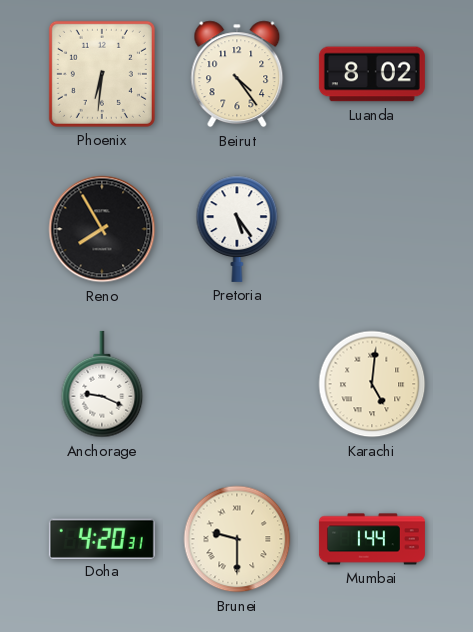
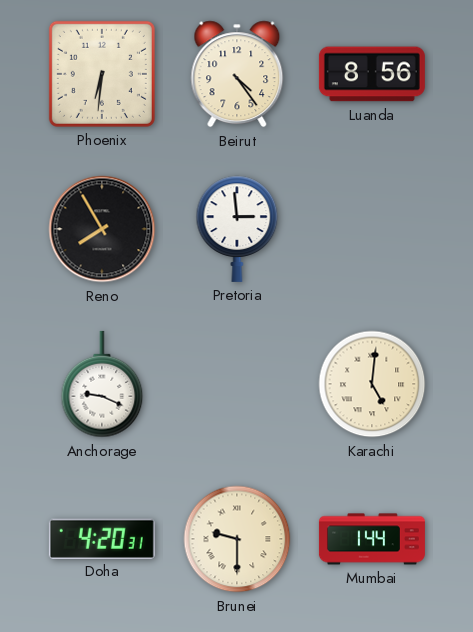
Luanda: 8:02 -> 8:56 (372, 74)
Pretoria: 5:24 -> 2:59 (237, 229)
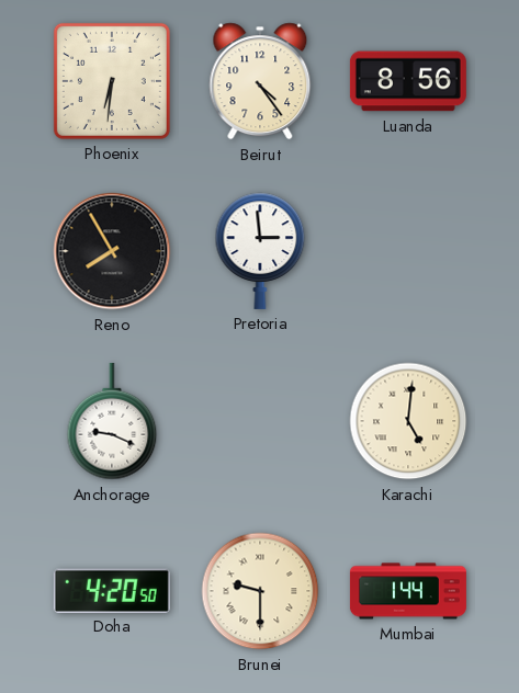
Doha: 4:20:31 -> 4:20:50 (112, 590)
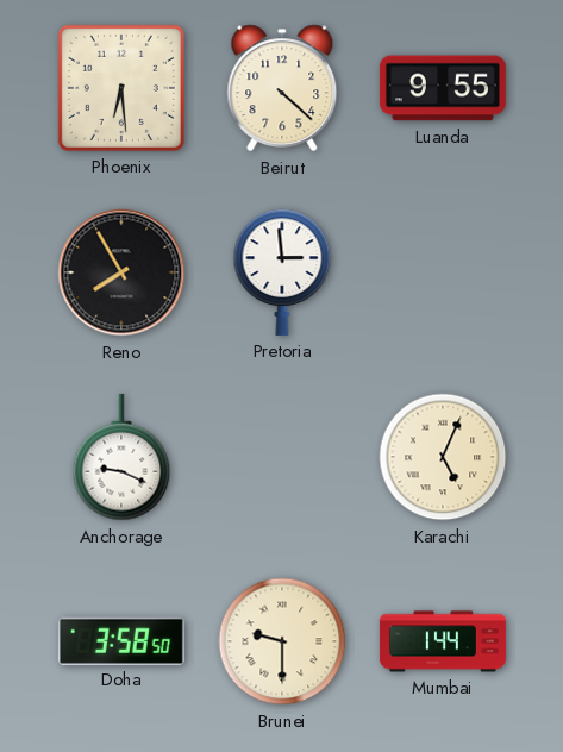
Phoenix: 6:31 -> 6:29 (121, 88)
Beirut: 4:24 -> 4:22 (282, 88)
Luanda: 8:56 -> 9:55 (443, 88)
Karachi: 5:01 -> 5:04 (443, 457)
Doha: 4:20 -> 3:58 (121, 640)
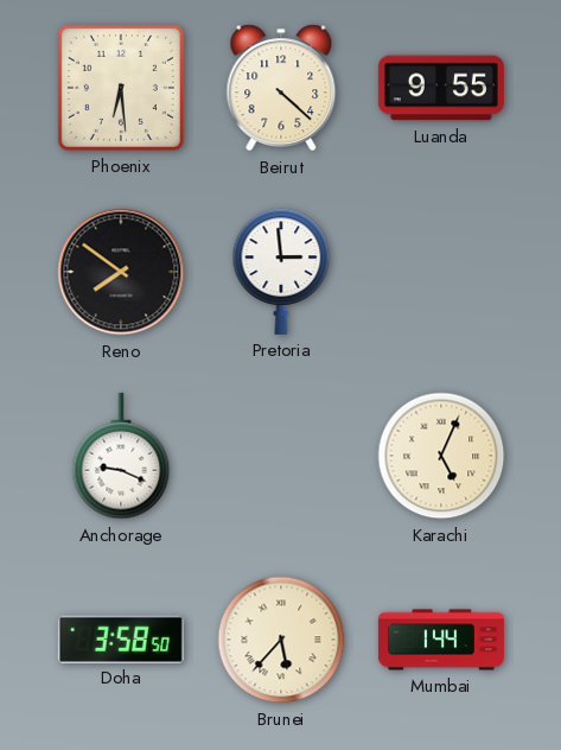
Reno: 7:55 -> 7:51 (121, 272)
Brunei: 9:30 -> 5:37 (281, 640)
